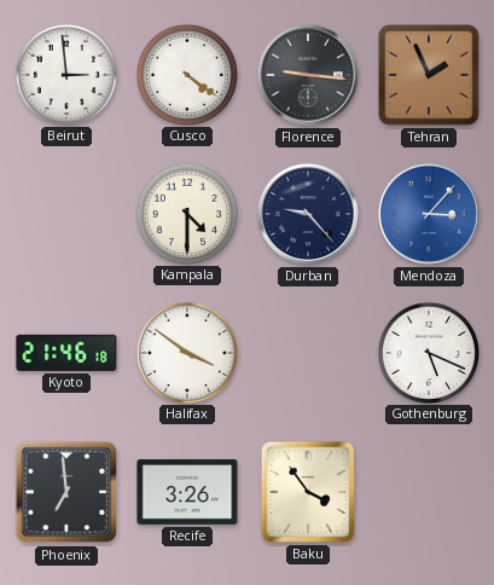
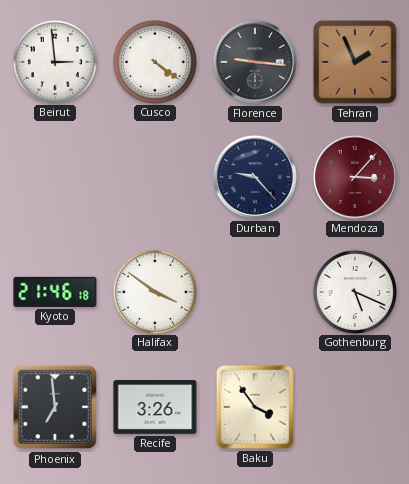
Kampala: 4:30 -> none (186, 213)
Mendoza dial: blue -> burgundy (355, 177)
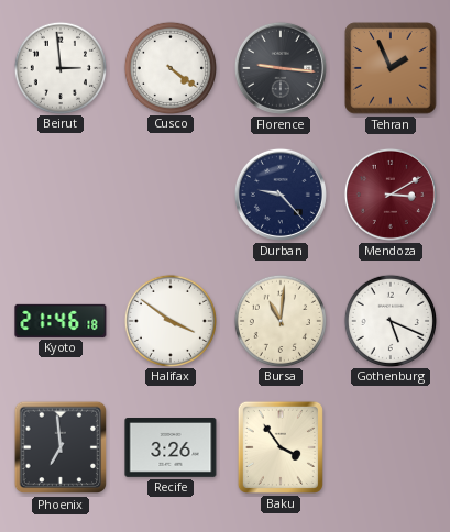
Mendoza: 3:07 -> 3:10 (391, 195)
Bursa: none -> 11:01 (279, 320)
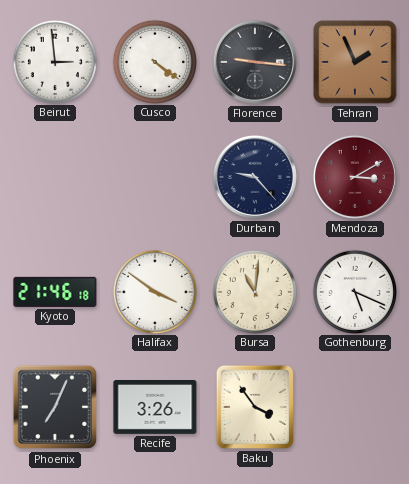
Phoenix: 6:59 -> 7:04 (55, 407)
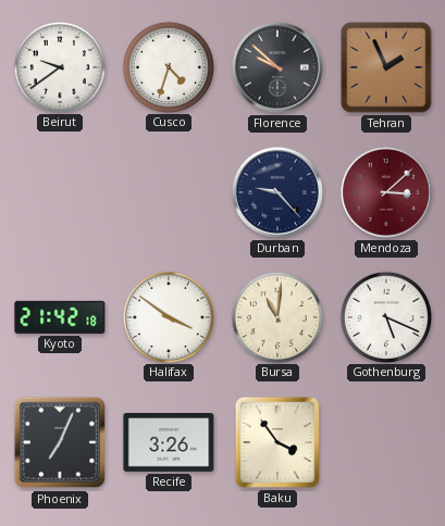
Beirut: 2:59 -> 9:39 (59, 66)
Cusco: 4:21 -> 4:33 (168, 66)
Florence: 9:16 -> 9:52 (277, 67)
Mendoza: 3:10 -> 3:08 (386, 192)
Kyoto: 21:46 -> 21:42 (60, 317)
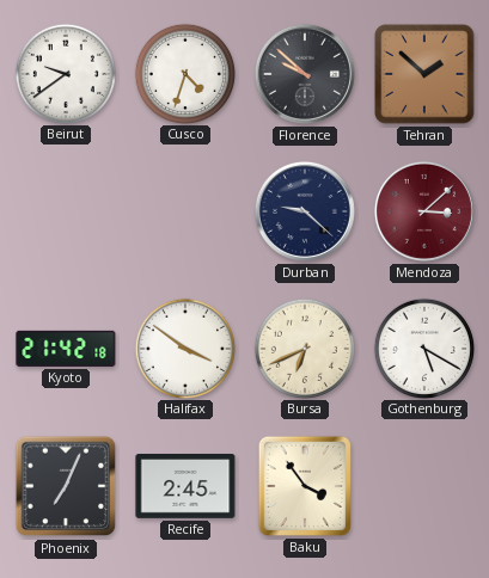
Tehran: 1:56 -> 1:52 (424, 74)
Durban: 9:23 -> 9:22 (305, 211)
Bursa: 11:01 -> 6:41 (304, 348)
Gothenburg: 5:19 -> 5:20 (423, 348)
Recife: 3:26 -> 2:45 (185, 487)
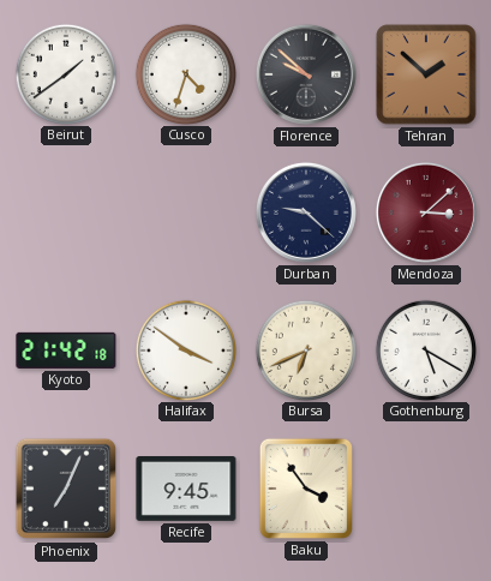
Beirut: 9:39 -> 1:39 (65, 73)
Recife: 2:45 -> 9:45 (186, 490)
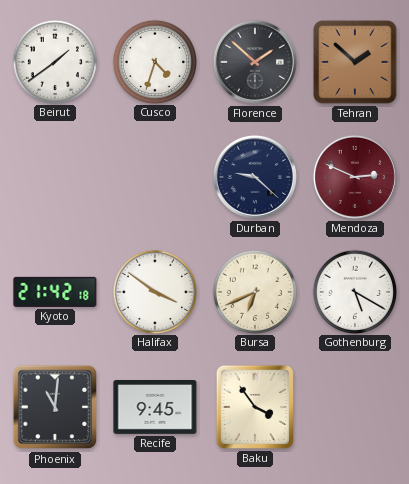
Florence: 9:52 -> 1:52 (255, 62)
Mendoza: 3:08 -> 2:49 (355, 177)
Phoenix: 7:04 -> 11:01 (55, 407)
